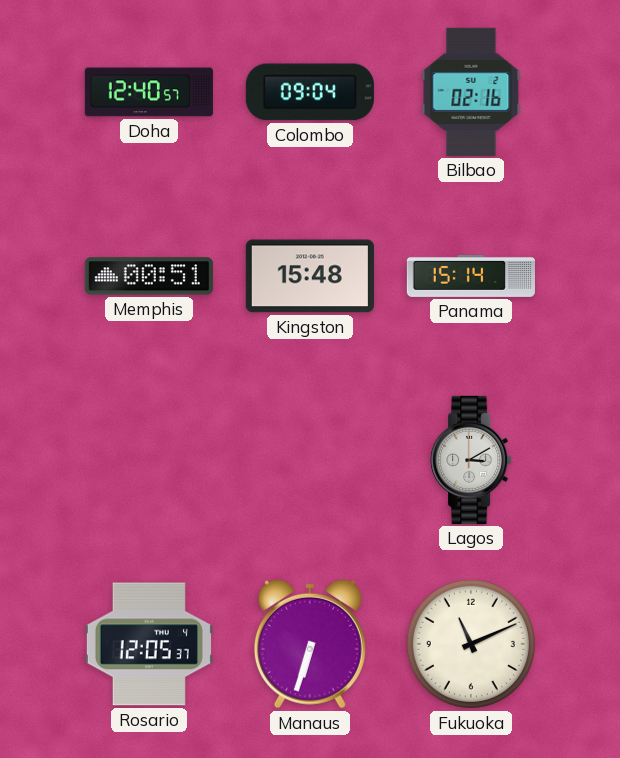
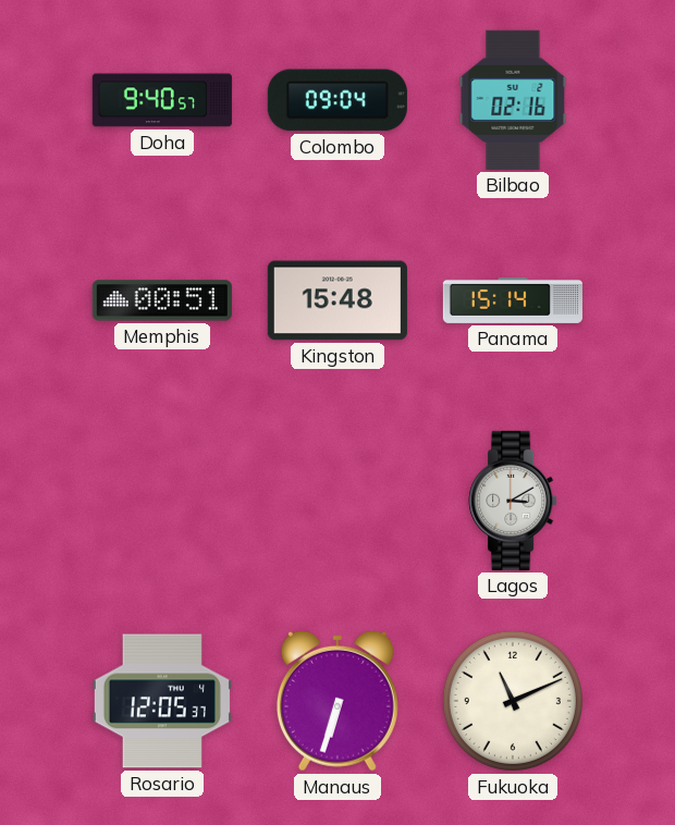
Doha: 12:40 -> 9:40 (162, 100)
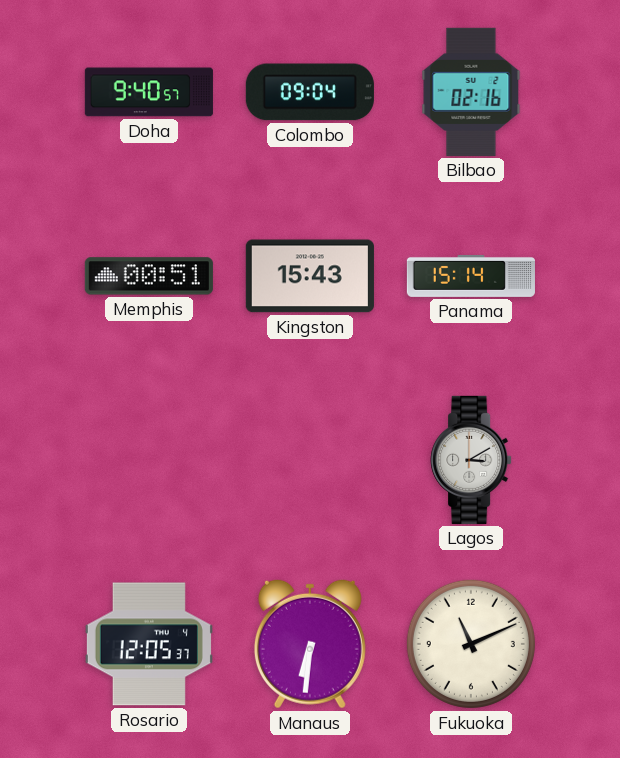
Kingston: 15:48 -> 15:43 (310, 276)
Manaus: 6:33 -> 6:31 (310, 644)
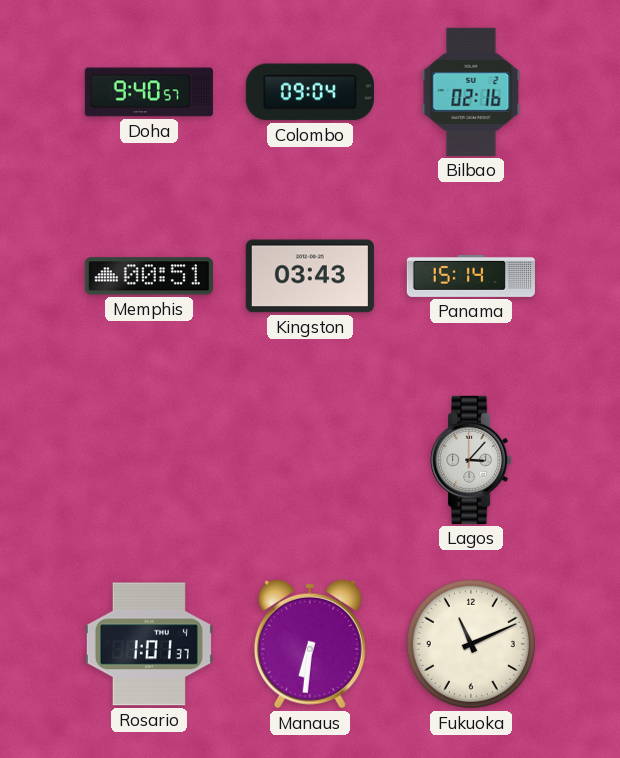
Kingston: 15:43 -> 03:43 (310, 276)
Lagos: 3:10 -> 3:07 (471, 460)
Rosario: 12:05 -> 1:01 (149, 644)
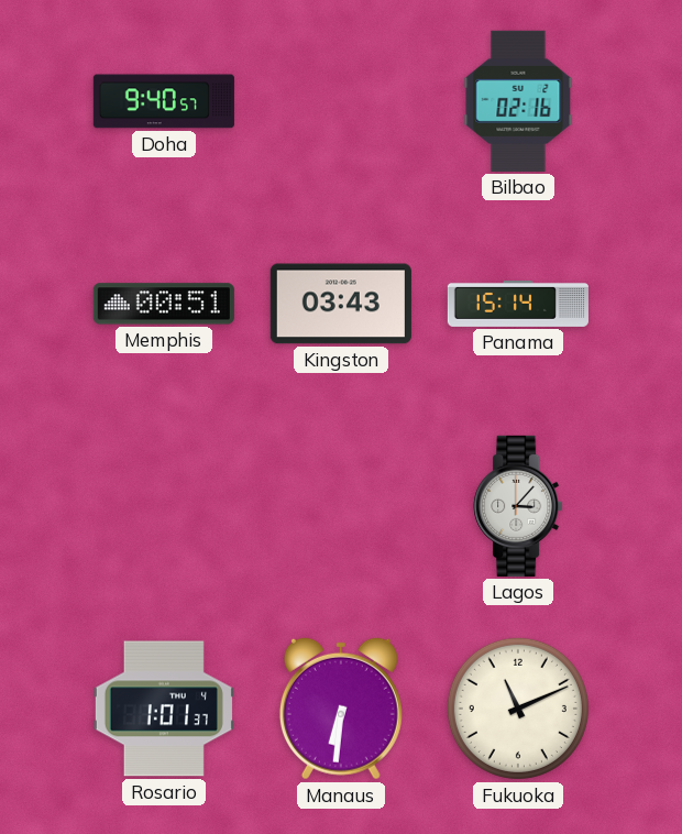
Colombo: 09:04 -> none (310, 92)
